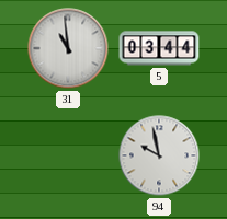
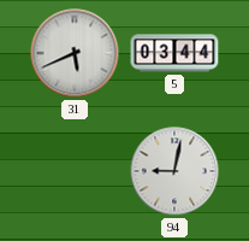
31: 10:59 -> 5:41 (75, 53)
94: 9:58 -> 9:02 (174, 171)
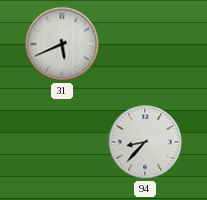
5: 03:44 -> none (174, 53)
94: 9:02 -> 8:37 (145, 142)
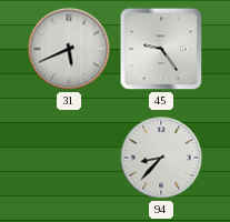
45: none -> 9:24 (161, 49)
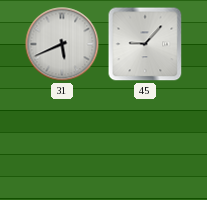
45: 9:24 -> 9:07 (145, 44)
94: 8:37 -> none (161, 158)
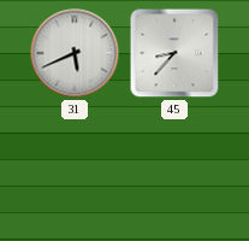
45: 9:07 -> 8:37 (174, 53)
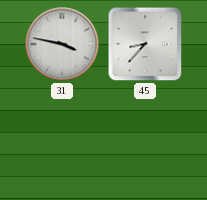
31: 5:41 -> 3:47 (62, 44)
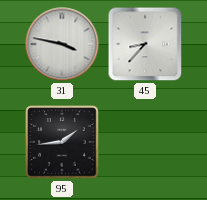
95: none -> 1:44 (62, 142)
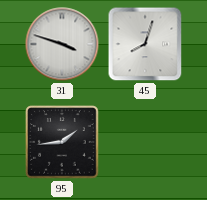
31: 3:47 -> 3:48 (62, 44)
45: 8:37 -> 8:03 (145, 44)
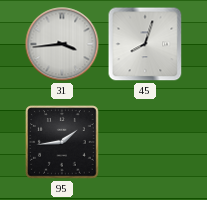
31: 3:48 -> 3:44 (62, 44)
